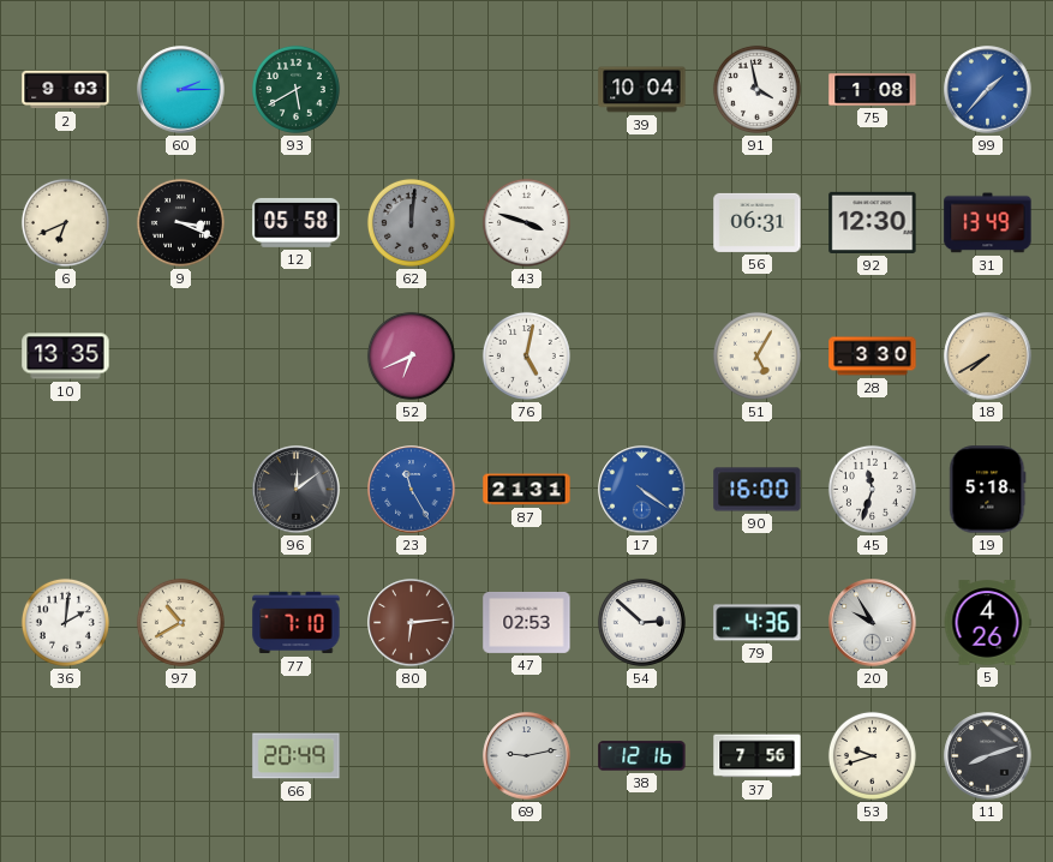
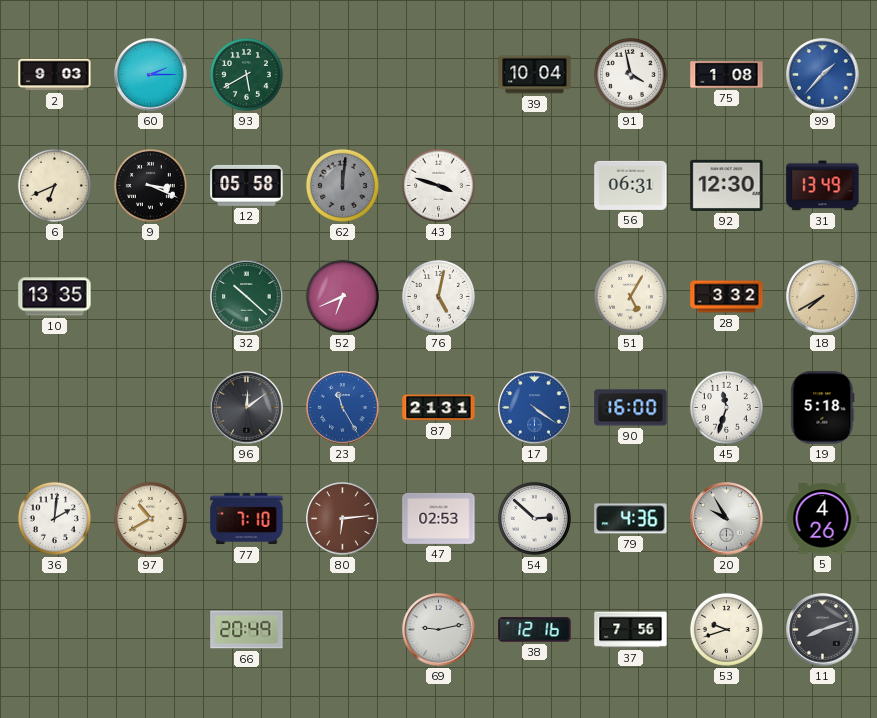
32: none -> 10:22 (247, 297)
28: 3:30 -> 3:32 (727, 297)
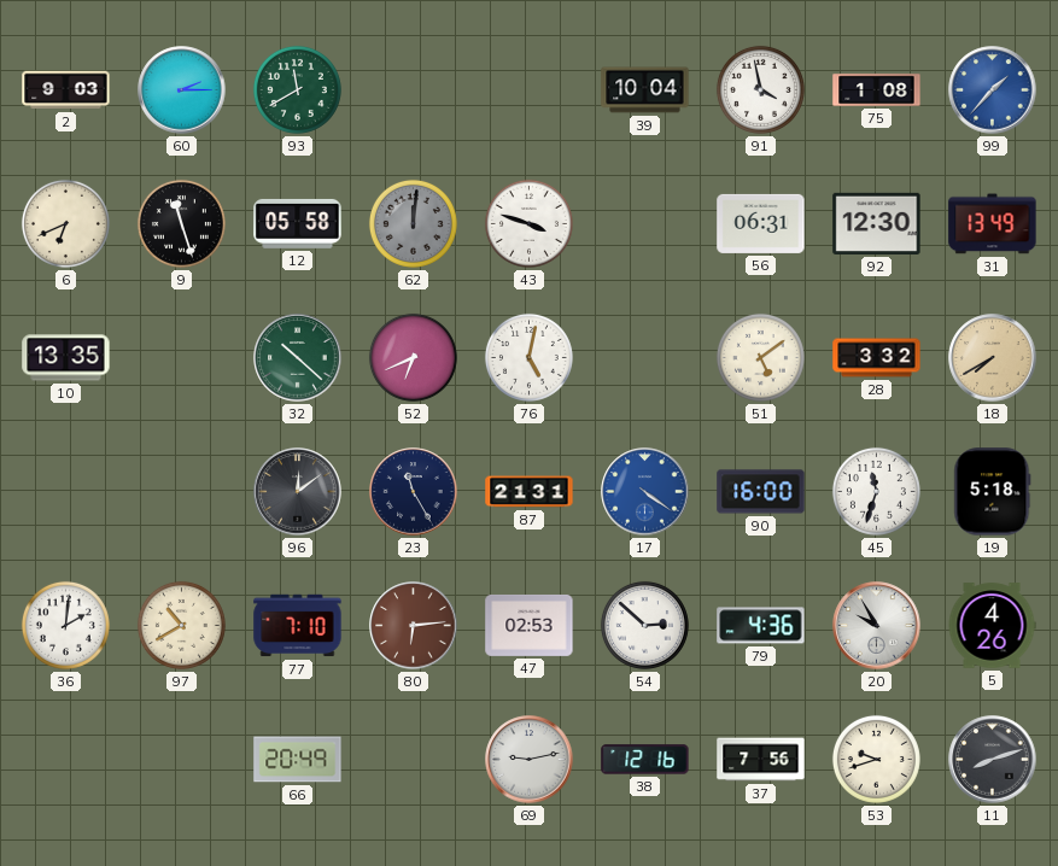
93: 5:40 -> 11:40 (297, 89)
9: 3:19 -> 11:27 (181, 223)
51: 5:05 -> 5:09 (760, 357)
23 dial: blue -> navy (414, 492)
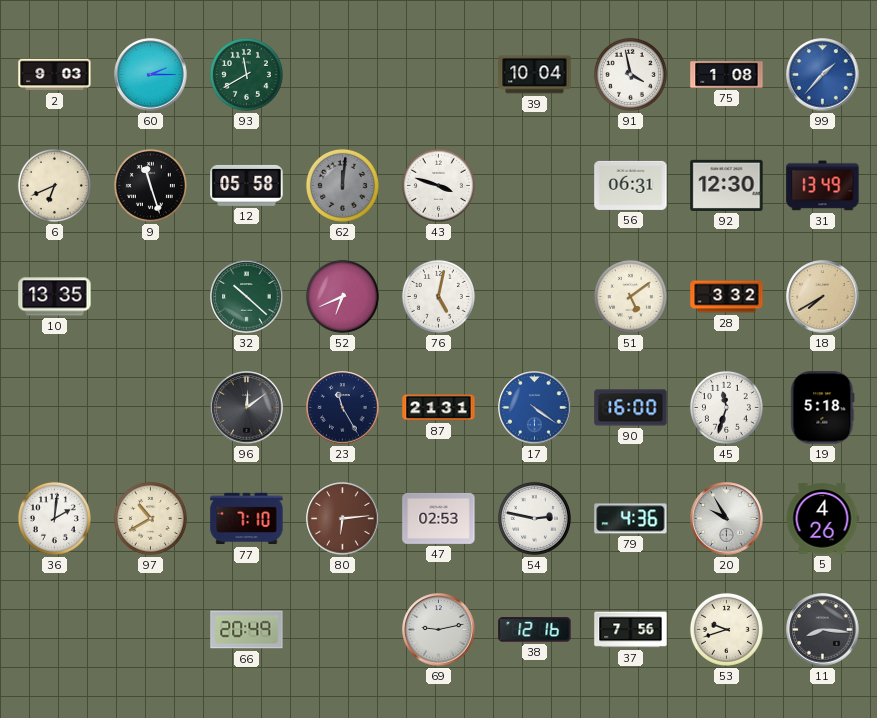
54: 2:52 -> 2:47 (534, 518)
11: 8:12 -> 8:16 (823, 630)
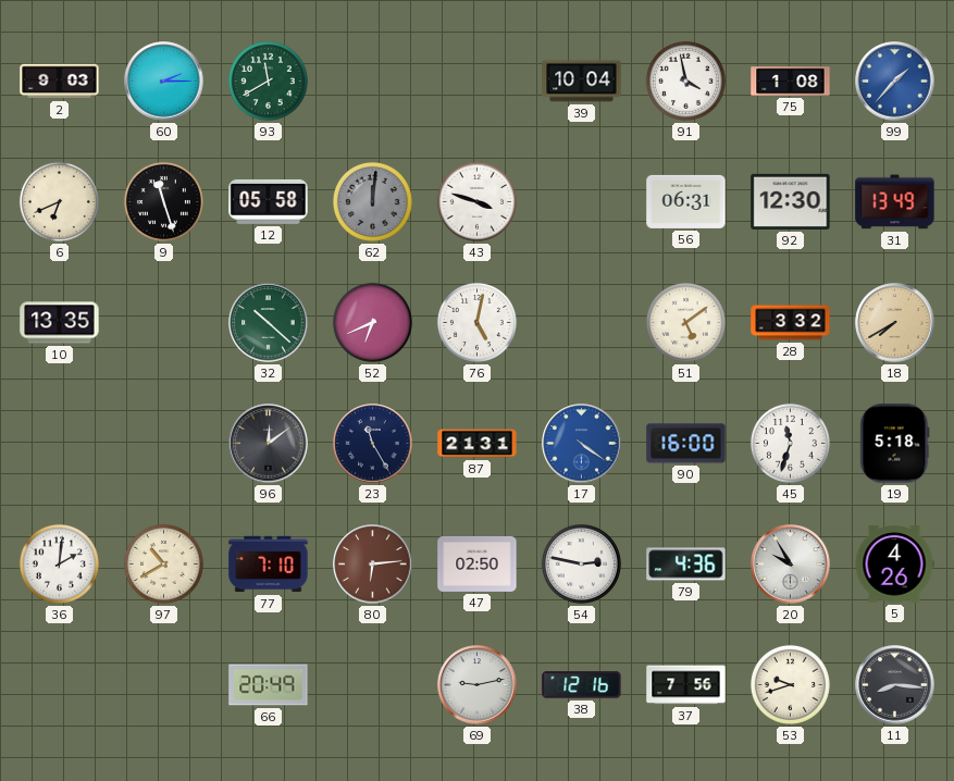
47: 02:53 -> 02:50 (478, 563)
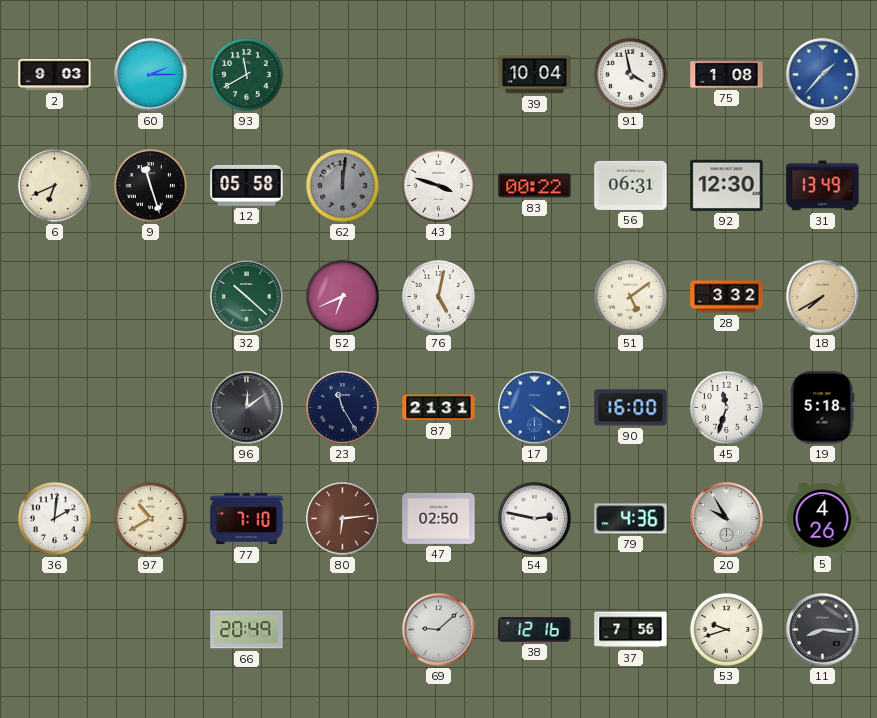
83: none -> 00:22 (535, 186)
10: 13:35 -> none (60, 323)
69: 9:13 -> 9:08 (439, 630)
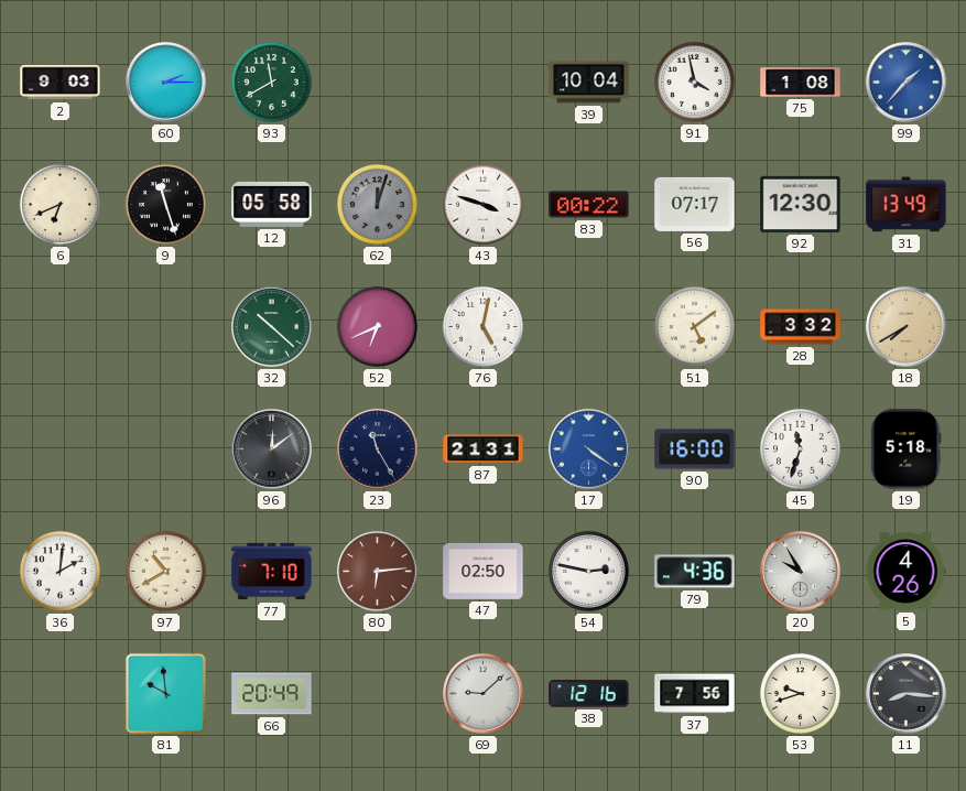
62: 12:01 -> 12:03 (377, 204)
56: 06:31 -> 07:17 (695, 204)
81: none -> 9:59 (165, 693)
